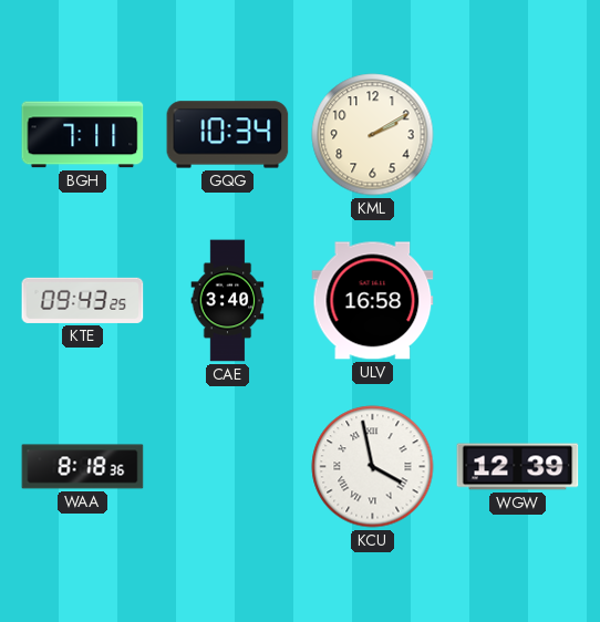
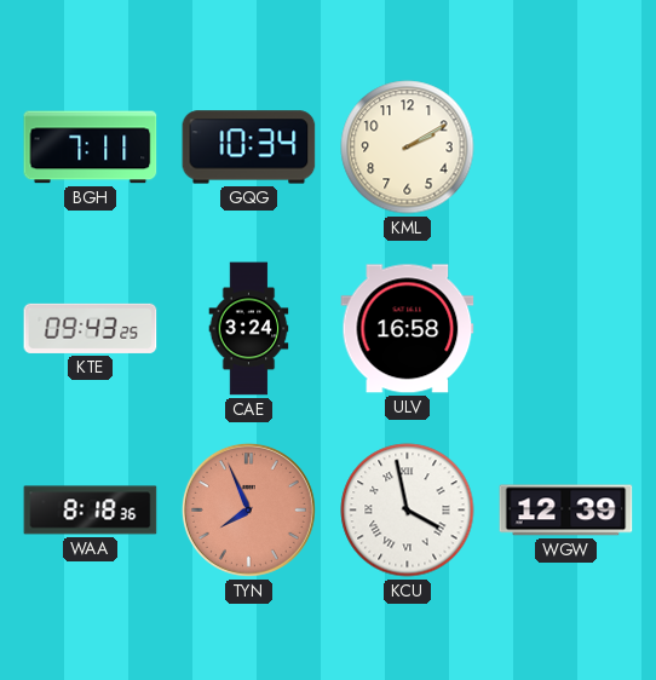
CAE: 3:40 -> 3:24 (249, 329)
TYN: none -> 7:56 (248, 509)
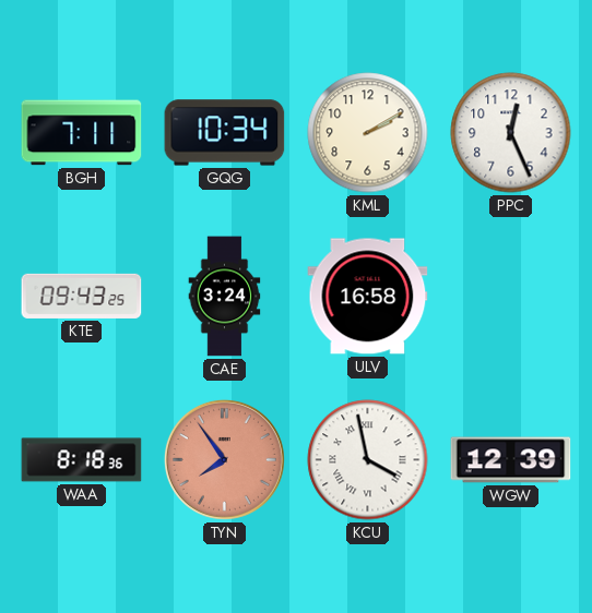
PPC: none -> 12:26 (511, 133)
TYN: 7:56 -> 7:54 (224, 459)
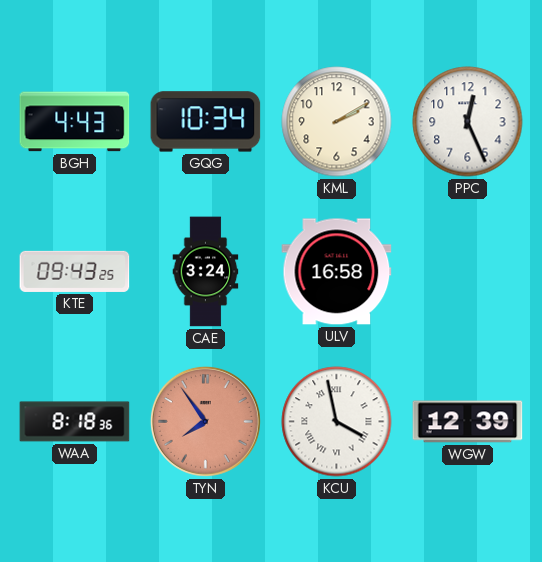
BGH: 7:11 -> 4:43 (75, 122)
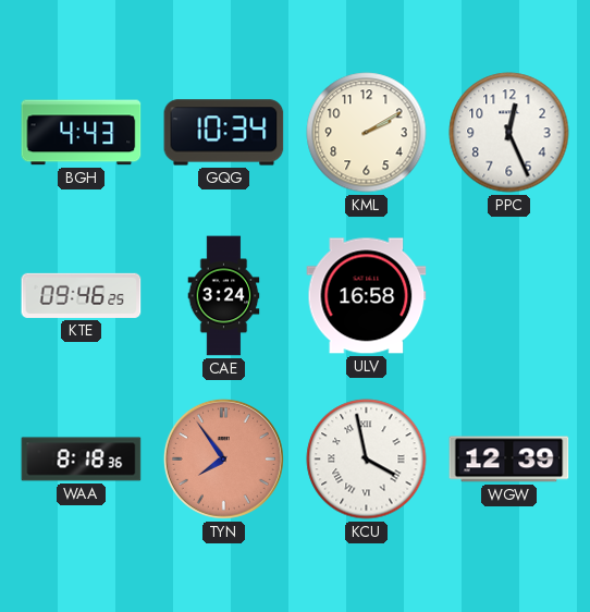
KTE: 09:43 -> 09:46 (82, 295)
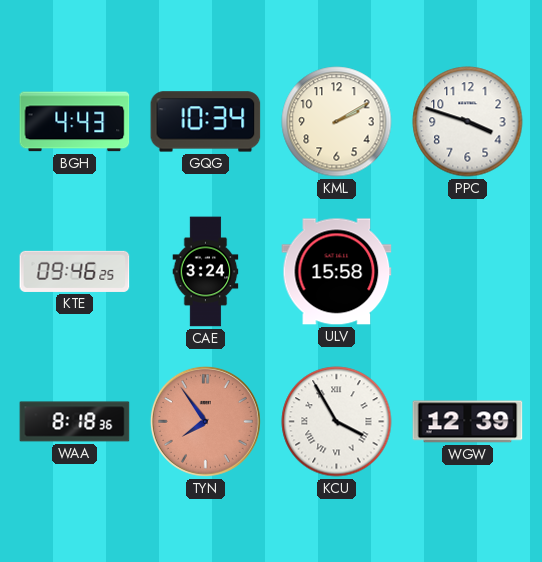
PPC: 12:26 -> 3:48 (468, 122)
ULV: 16:58 -> 15:58 (337, 272)
KCU: 3:58 -> 3:55 (337, 422)
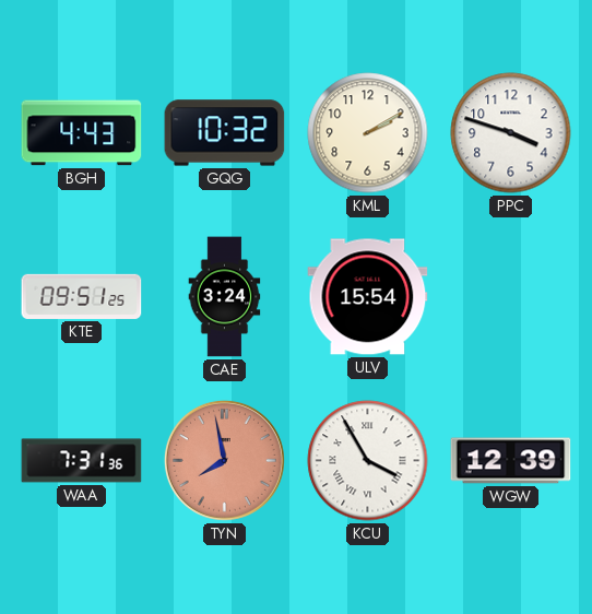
GQG: 10:34 -> 10:32 (225, 133)
KTE: 09:46 -> 09:51 (82, 296)
ULV: 15:58 -> 15:54 (368, 297)
WAA: 8:18 -> 7:31 (82, 461)
TYN: 7:54 -> 7:58 (224, 460)
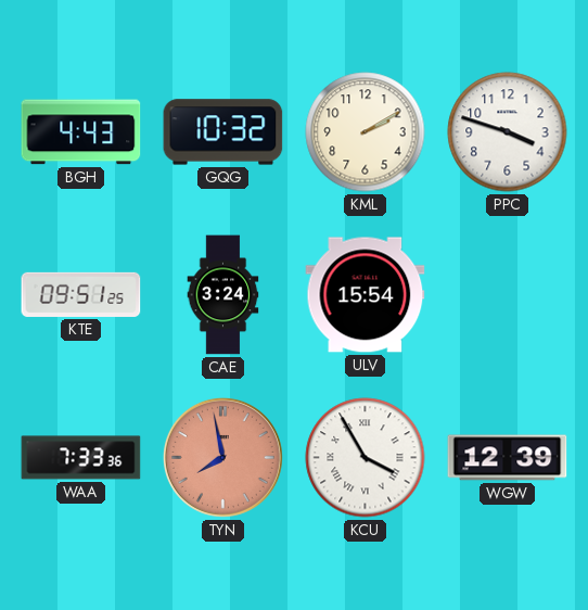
WAA: 7:31 -> 7:33 (81, 458)
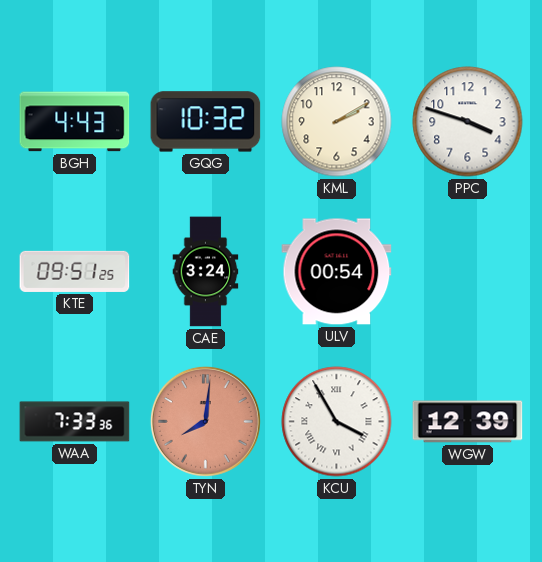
ULV: 15:54 -> 00:54 (337, 272)
TYN: 7:58 -> 8:01 (205, 421)
